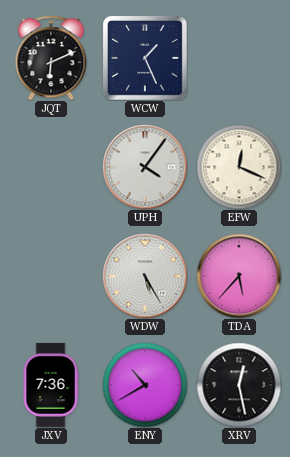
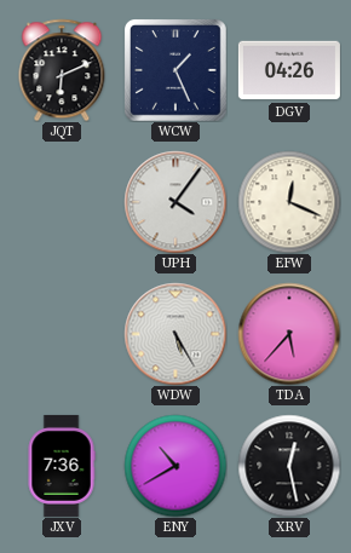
DGV: none -> 04:26 (289, 70)
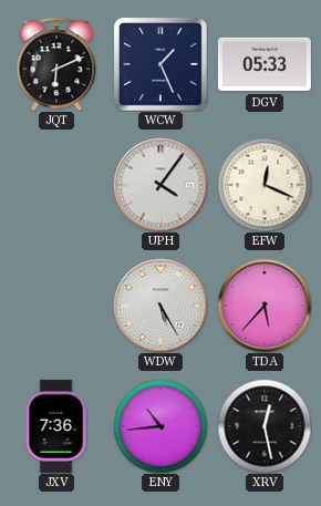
DGV: 04:26 -> 05:33 (265, 64)
ENY: 10:40 -> 10:44 (161, 426)
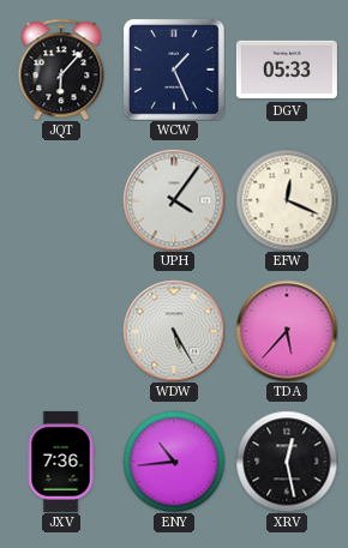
JQT: 6:11 -> 6:07 (61, 70)
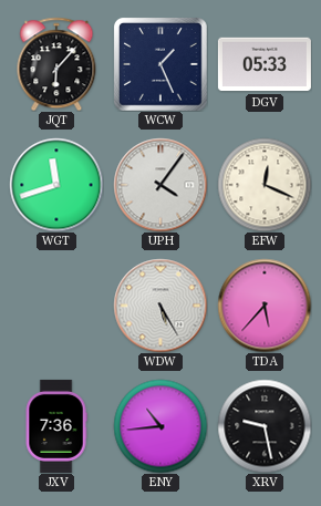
WGT: none -> 11:42 (56, 185)
XRV: 12:28 -> 9:28 (265, 426)
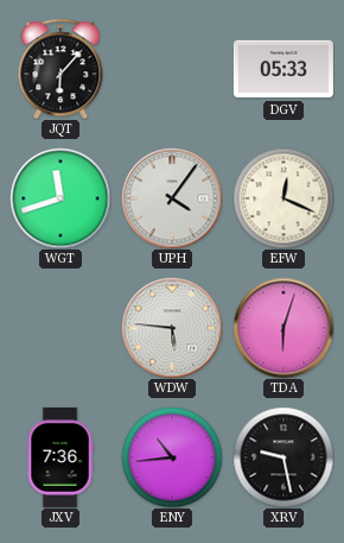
WCW: 1:26 -> none (161, 64)
WDW: 5:25 -> 5:46 (172, 328)
TDA: 5:37 -> 6:03 (284, 328)
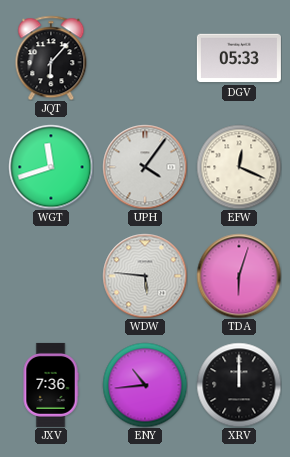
XRV: 9:28 -> 12:00 (239, 385)
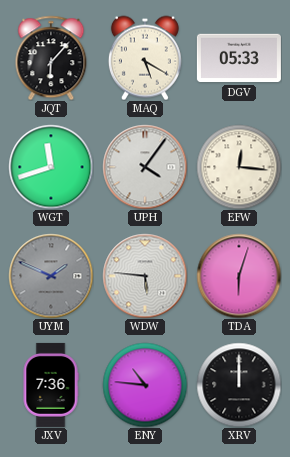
MAQ: none -> 5:20 (145, 58)
EFW: 12:19 -> 12:16 (239, 167)
UYM: none -> 1:49 (51, 276)
ENY: 10:44 -> 10:46 (145, 385)
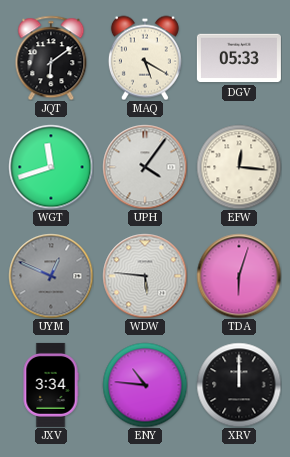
JQT: 6:07 -> 6:09 (51, 58)
UYM: 1:49 -> 12:49 (51, 276)
JXV: 7:36 -> 3:34 (51, 385)
